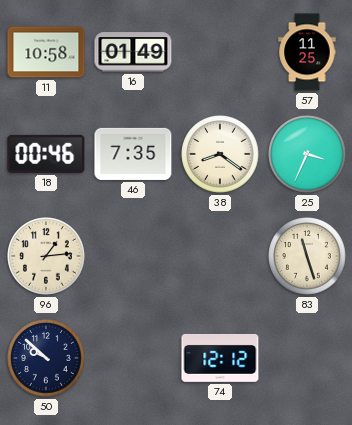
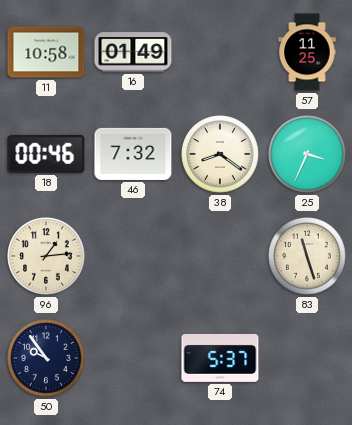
46: 7:35 -> 7:32 (133, 154)
50: 9:52 -> 9:54 (46, 358)
74: 12:12 -> 5:37 (220, 358)
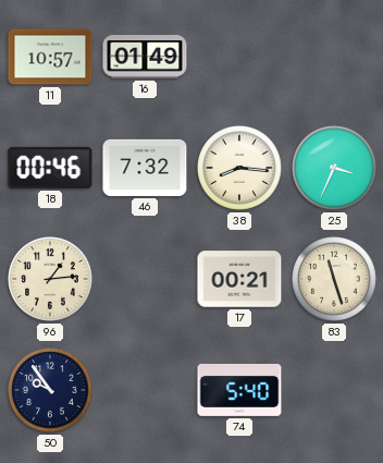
11: 10:58 -> 10:57 (50, 57)
57: 11:25 -> none (307, 52)
38: 8:21 -> 8:16 (239, 168)
17: none -> 00:21 (239, 279)
74: 5:37 -> 5:40 (239, 390)
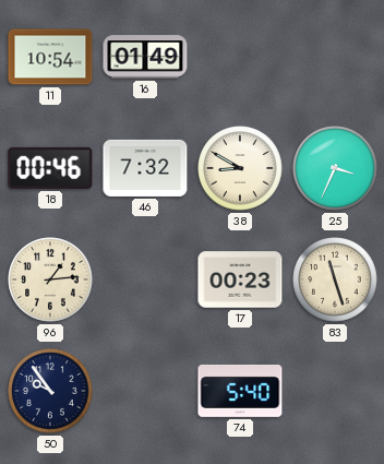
11: 10:57 -> 10:54 (50, 57)
38: 8:16 -> 8:50 (240, 168)
17: 00:21 -> 00:23 (240, 279)
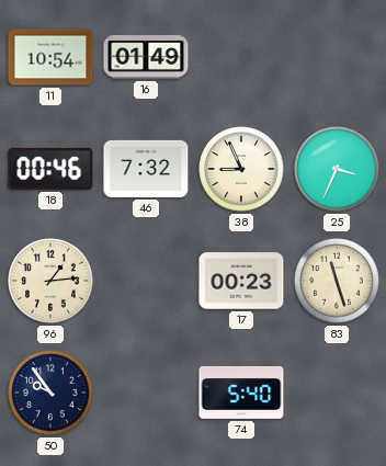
38: 8:50 -> 8:56 (241, 169)
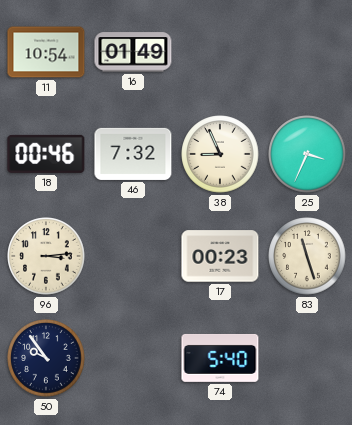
96: 1:14 -> 3:14 (46, 256)
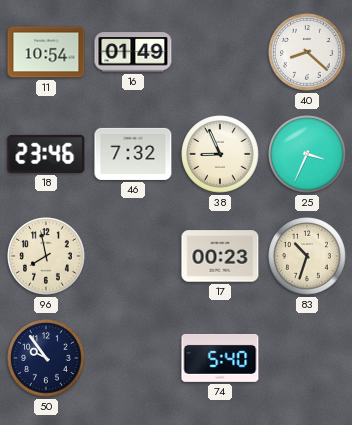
40: none -> 8:22 (307, 52)
18: 00:46 -> 23:46 (46, 154)
96: 3:14 -> 7:58 (46, 256)
83: 11:27 -> 10:33 (307, 256)
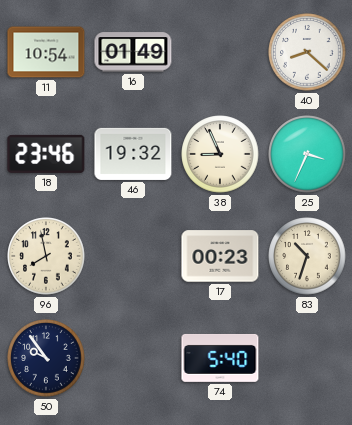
46: 7:32 -> 19:32 (133, 154)
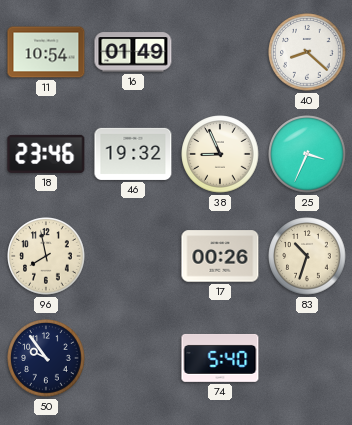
17: 00:23 -> 00:26 (220, 256)
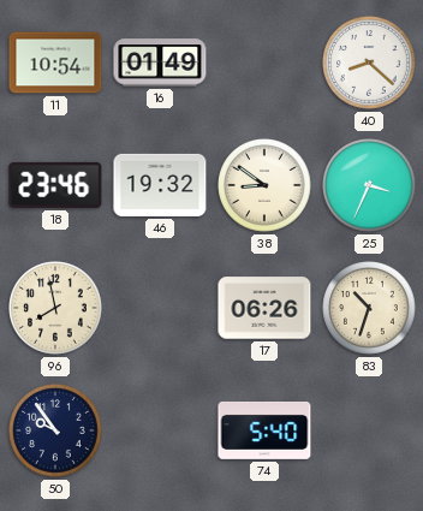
38: 8:56 -> 8:51 (264, 185)
17: 00:26 -> 06:26 (264, 308)
